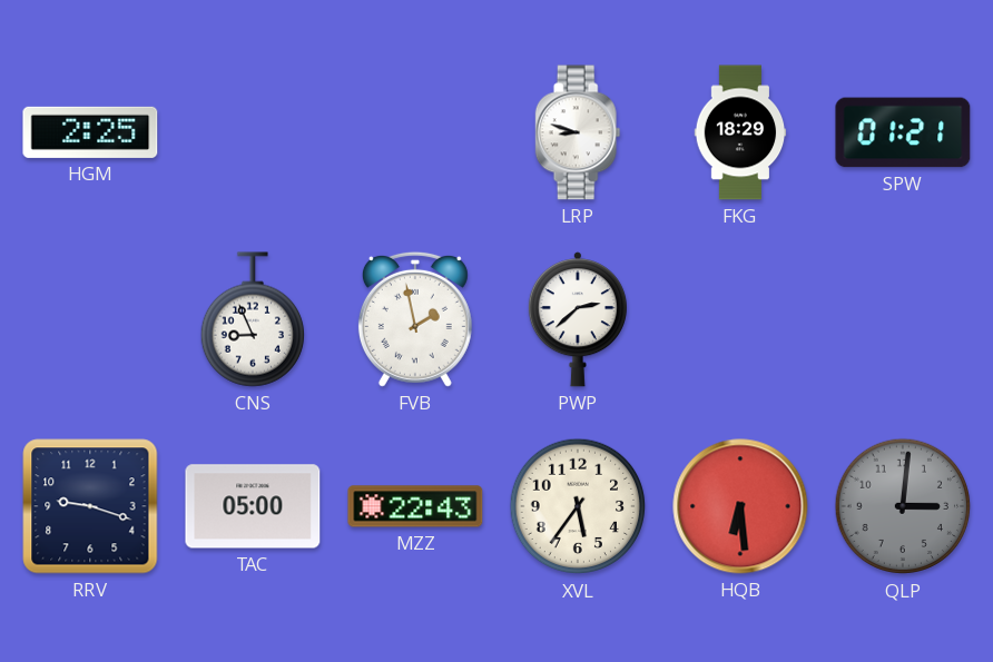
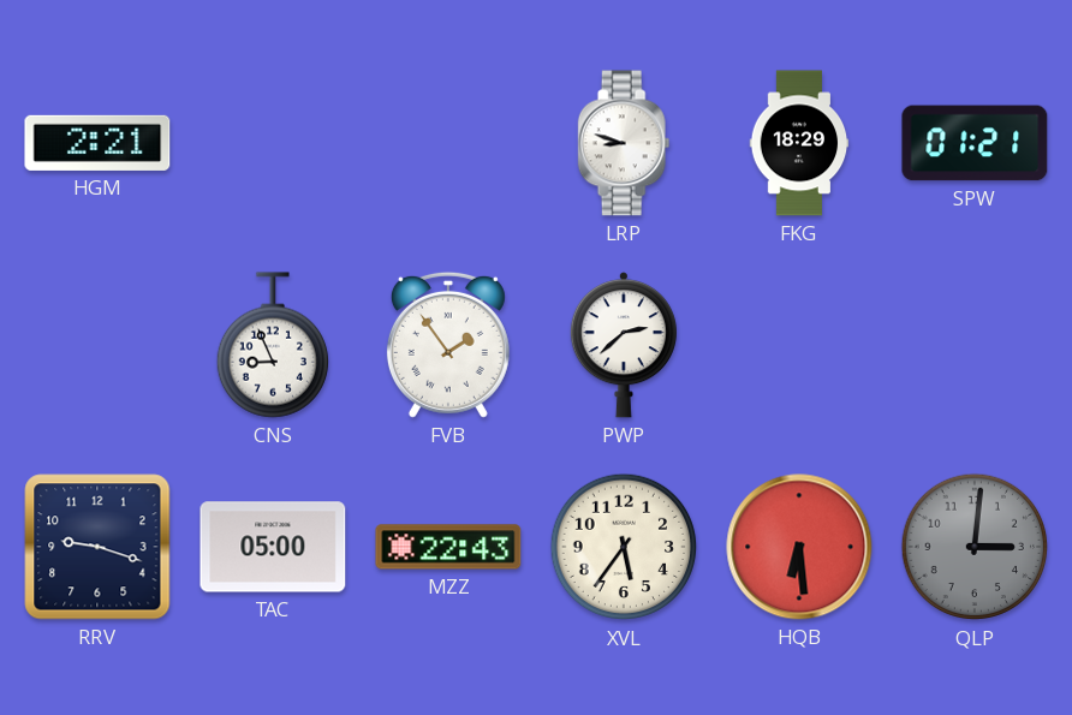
HGM: 2:25 -> 2:21 (97, 143)
FVB: 1:58 -> 1:54 (448, 345)
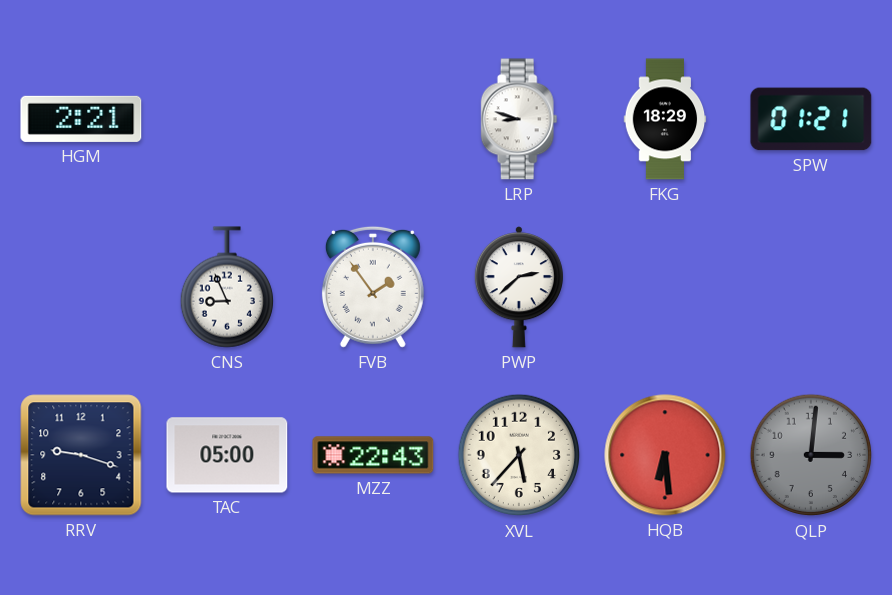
XVL: 5:36 -> 5:37 (519, 455)
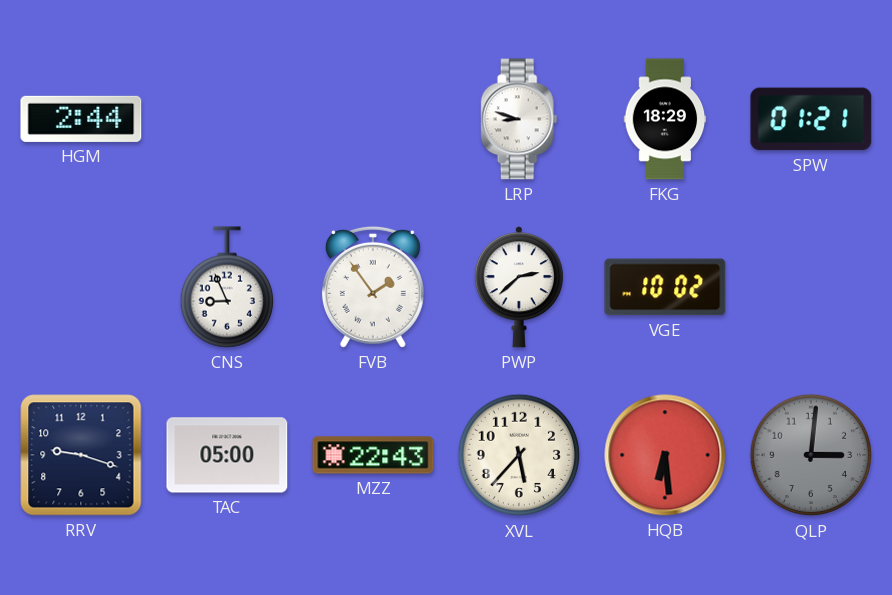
HGM: 2:21 -> 2:44 (81, 119)
VGE: none -> 10:02 (665, 287)
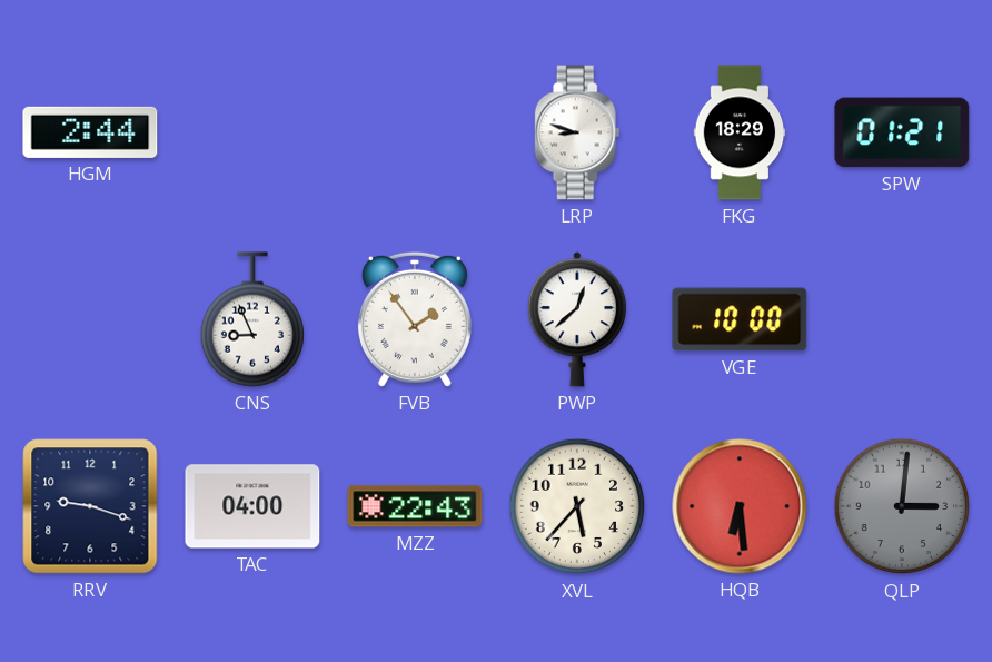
PWP: 2:38 -> 12:38 (577, 319)
VGE: 10:02 -> 10:00 (740, 319)
TAC: 05:00 -> 04:00 (252, 506)
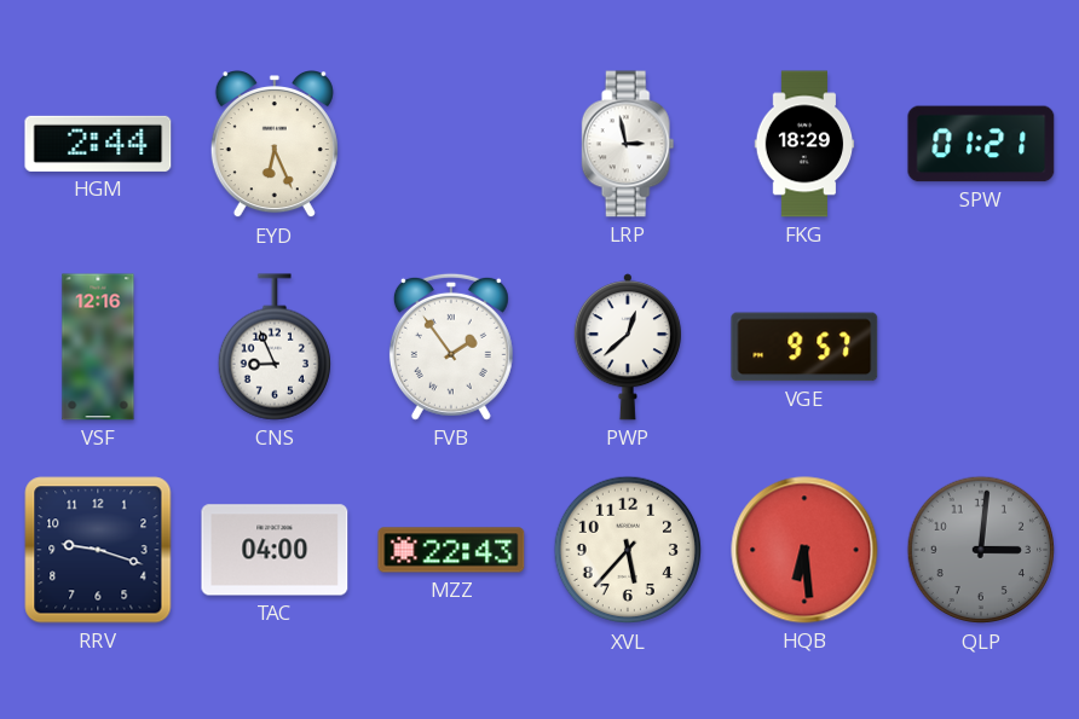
EYD: none -> 6:26 (275, 145)
LRP: 8:48 -> 2:58 (628, 144)
VSF: none -> 12:16 (98, 347)
VGE: 10:00 -> 9:57 (804, 347)
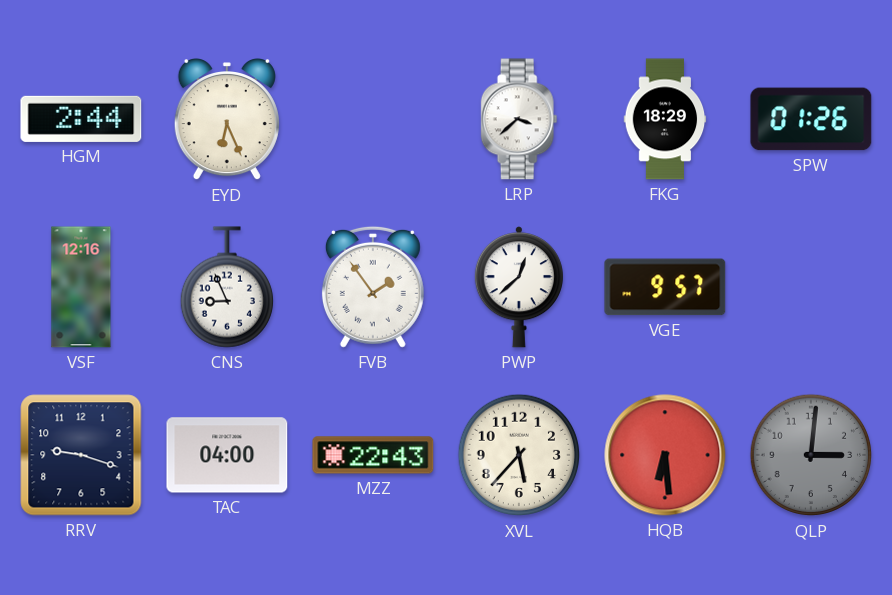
LRP: 2:58 -> 3:38 (519, 119)
SPW: 01:21 -> 01:26 (811, 119)
